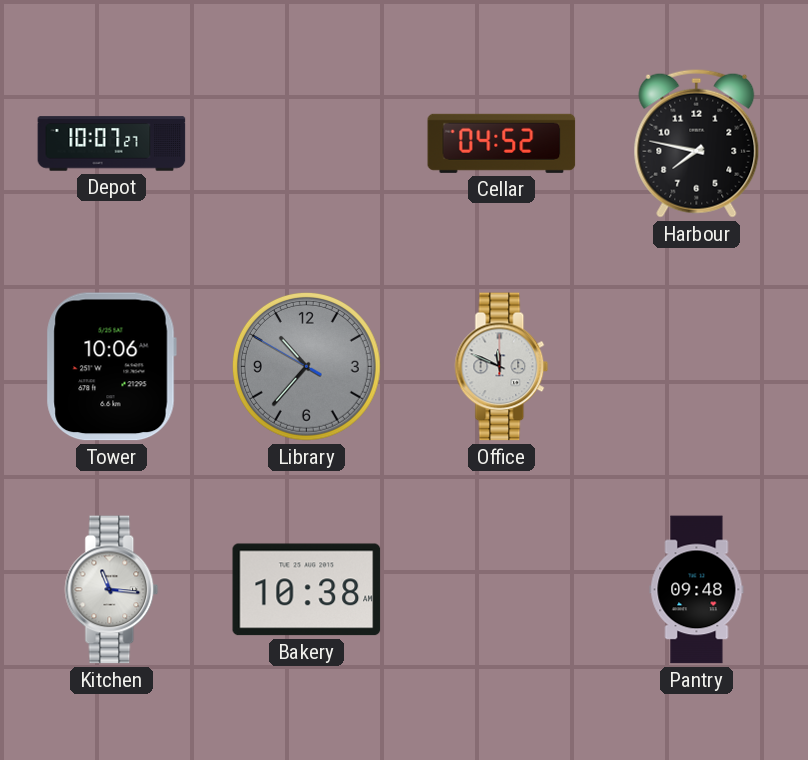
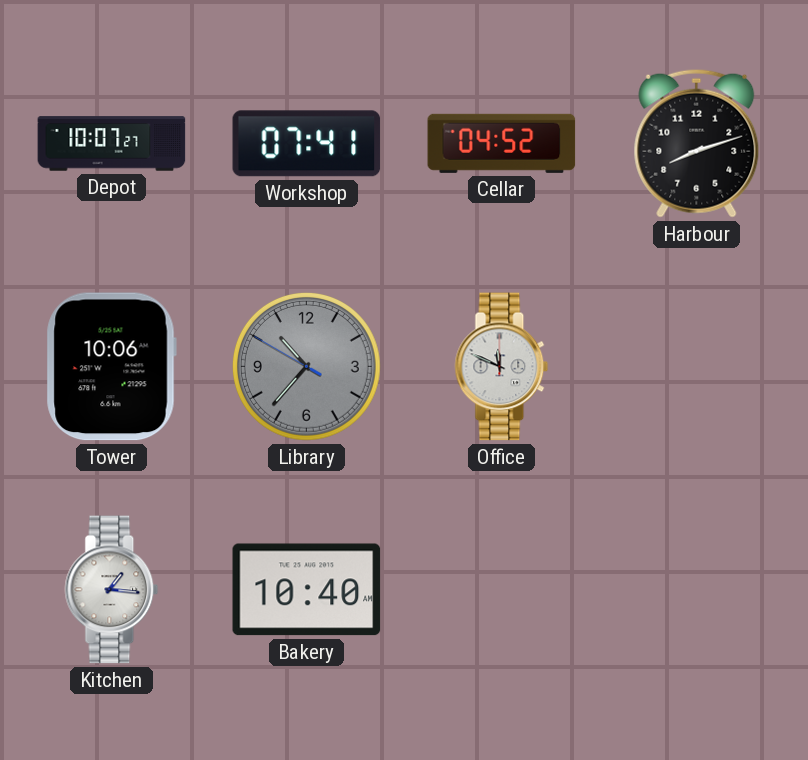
Workshop: none -> 07:41 (307, 144)
Harbour: 7:47 -> 8:12 (697, 143)
Kitchen: 11:16 -> 1:16 (112, 590)
Bakery: 10:38 -> 10:40 (307, 590)
Pantry: 09:48 -> none (697, 590)
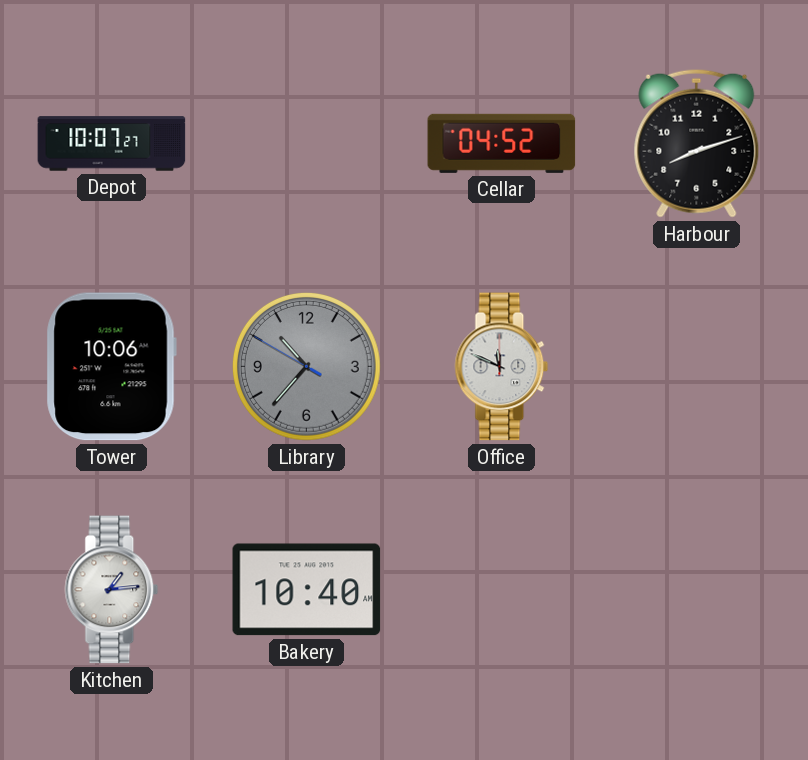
Workshop: 07:41 -> none (307, 144)
Kitchen: 1:16 -> 1:14 (112, 590)
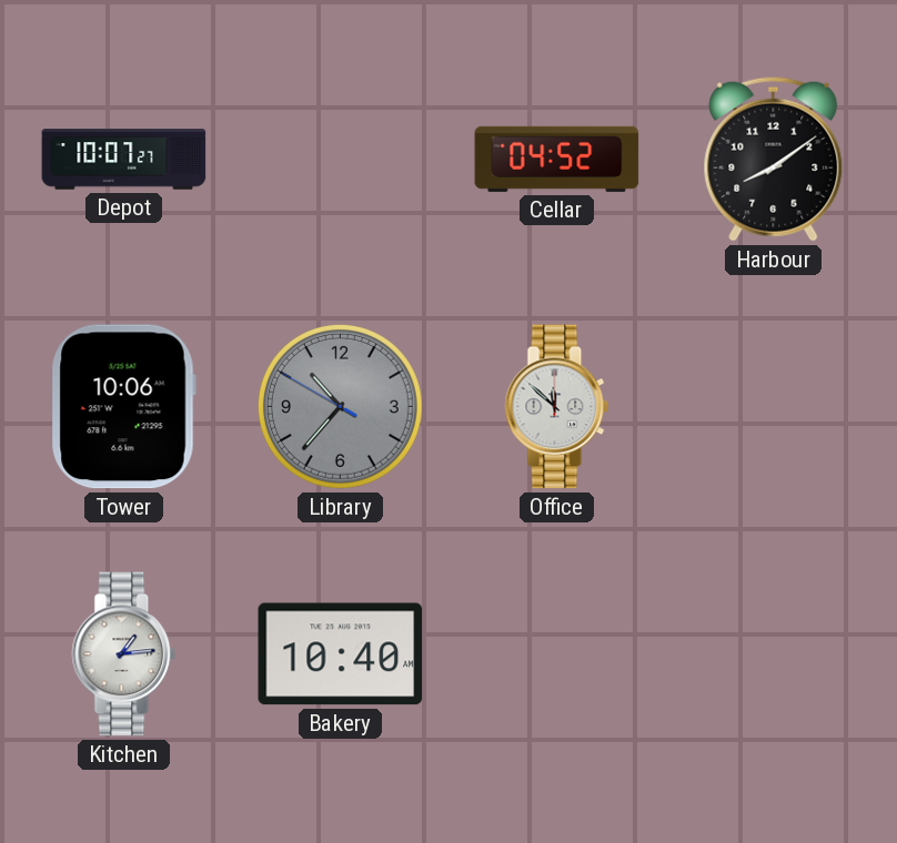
Harbour: 8:12 -> 8:09 (774, 159)
Office: 11:49 -> 11:52 (557, 407)
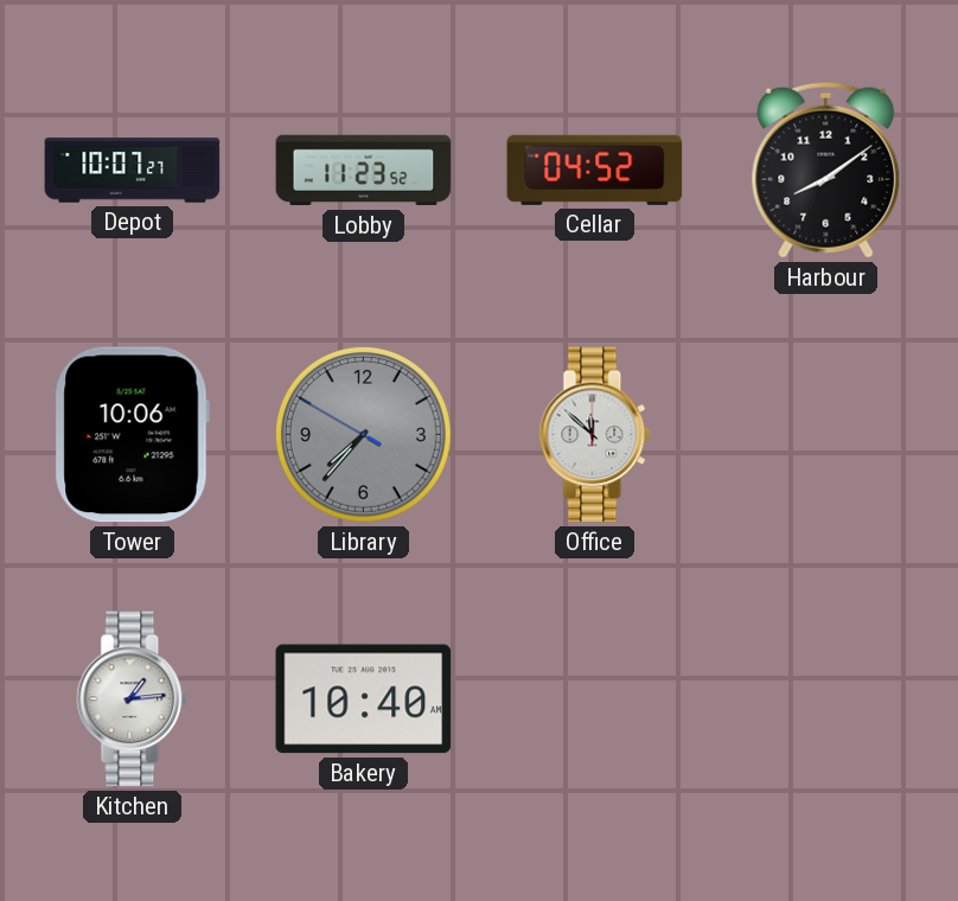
Lobby: none -> 11:23 (364, 171)
Library: 10:36 -> 7:36 (363, 434)
